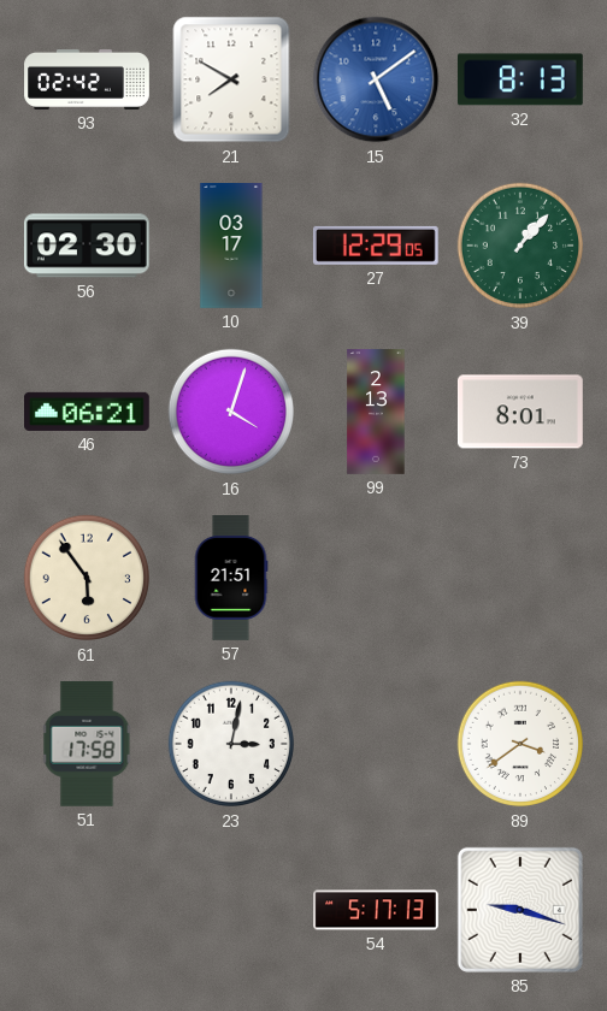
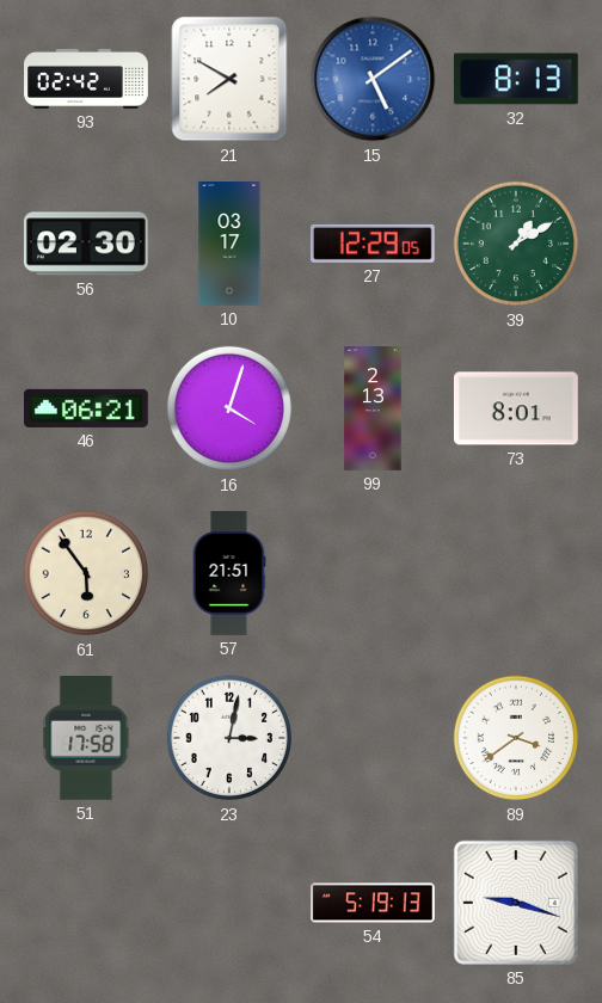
39: 1:07 -> 1:10 (516, 244)
54: 5:17 -> 5:19 (374, 903)
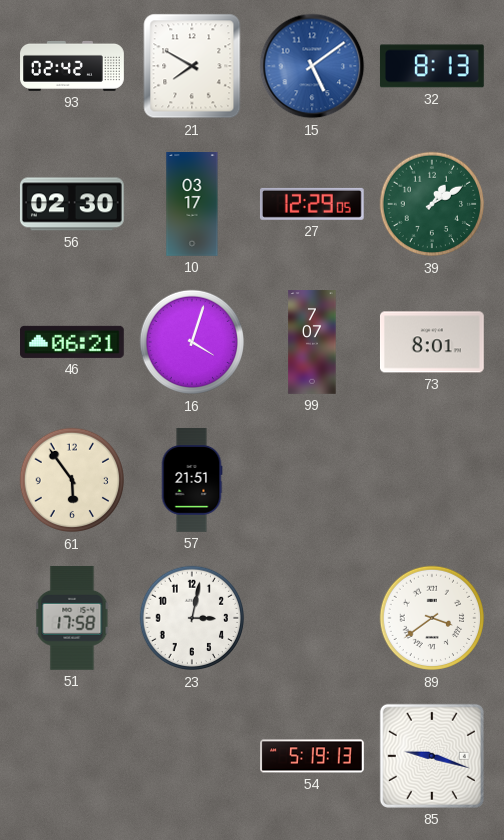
99: 2:13 -> 7:07 (312, 342)
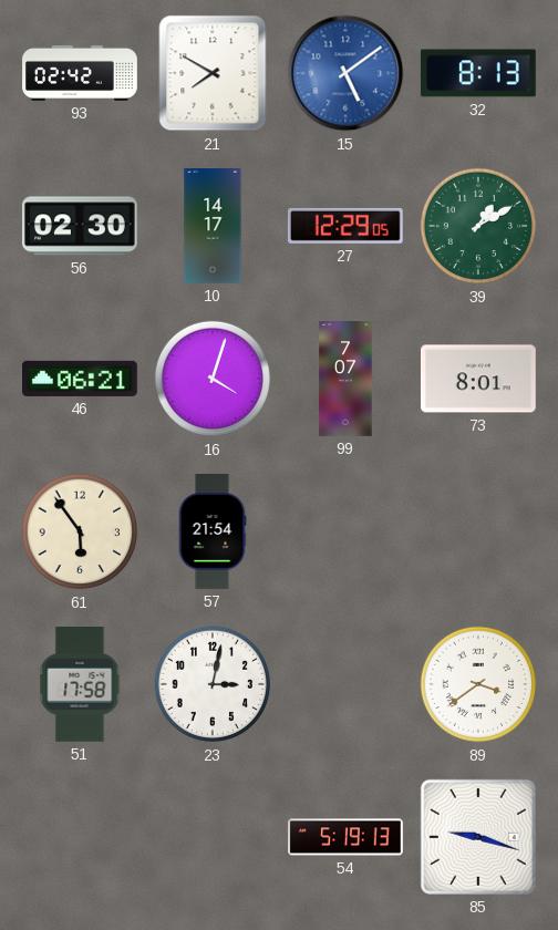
10: 03:17 -> 14:17 (213, 226)
57: 21:51 -> 21:54 (213, 533)
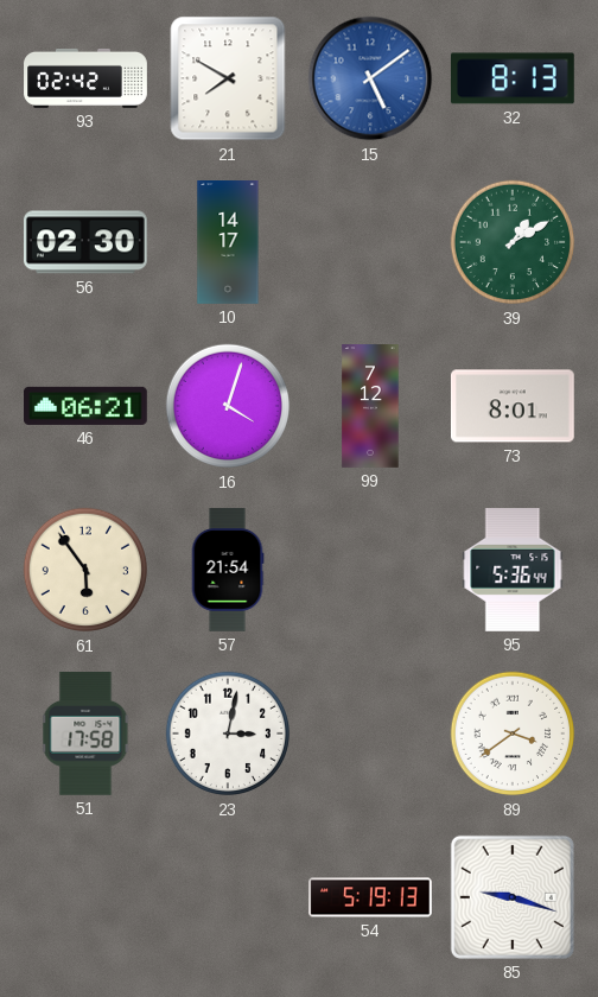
27: 12:29 -> none (345, 226)
99: 7:07 -> 7:12 (370, 406)
95: none -> 5:36 (513, 571)
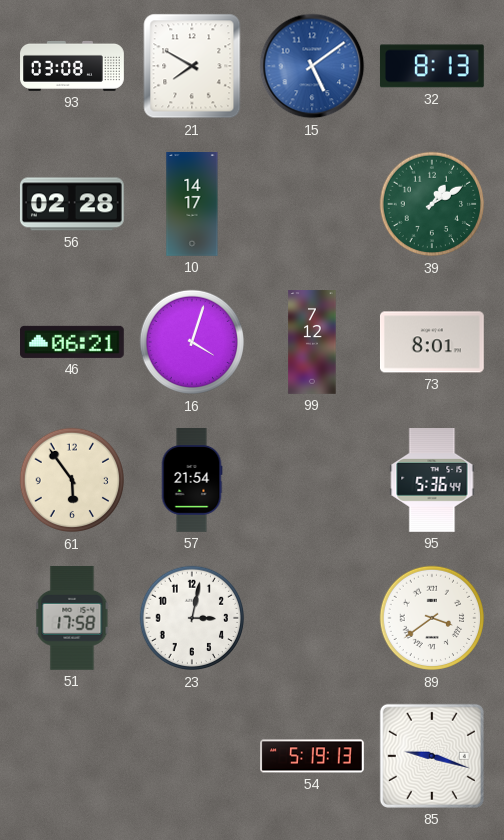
93: 02:42 -> 03:08 (72, 66)
56: 02:30 -> 02:28 (72, 204)
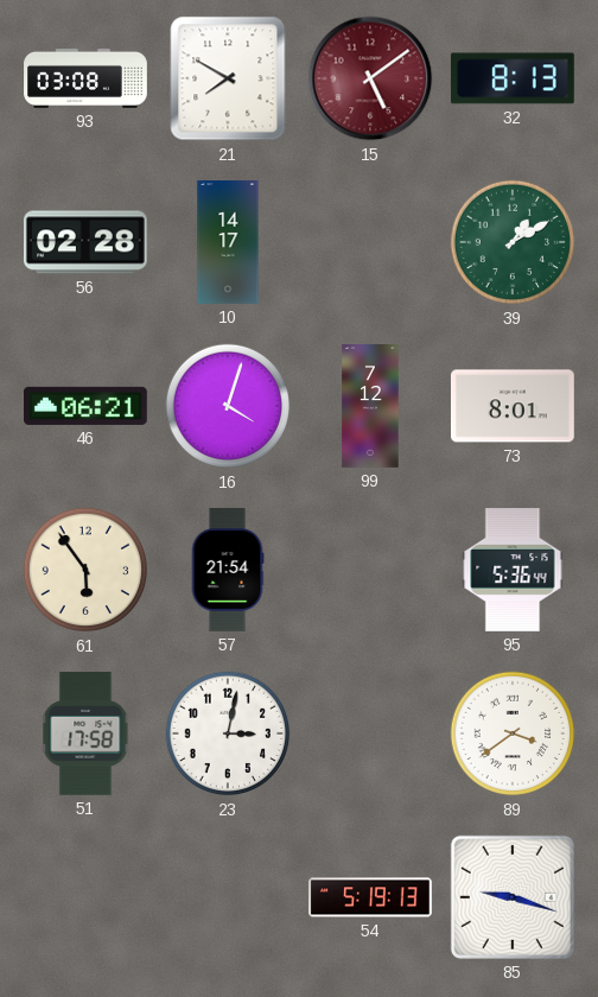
15 dial: blue -> burgundy (370, 78)
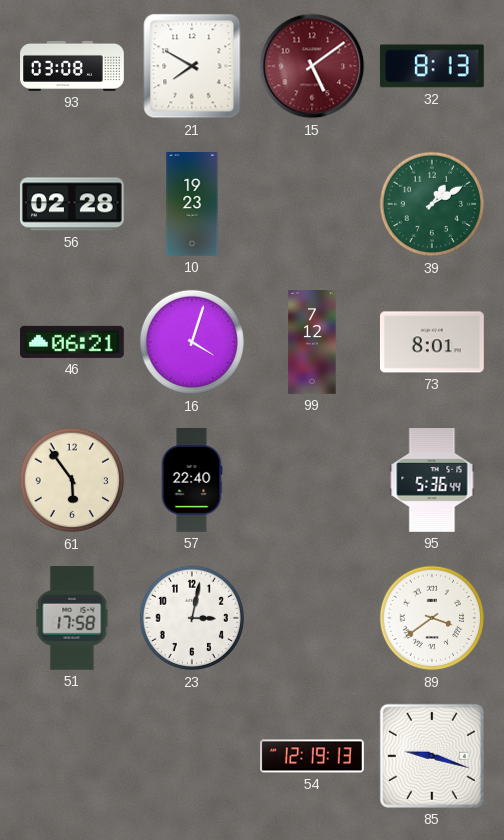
10: 14:17 -> 19:23 (192, 204)
57: 21:54 -> 22:40 (192, 481)
54: 5:19 -> 12:19 (313, 756)
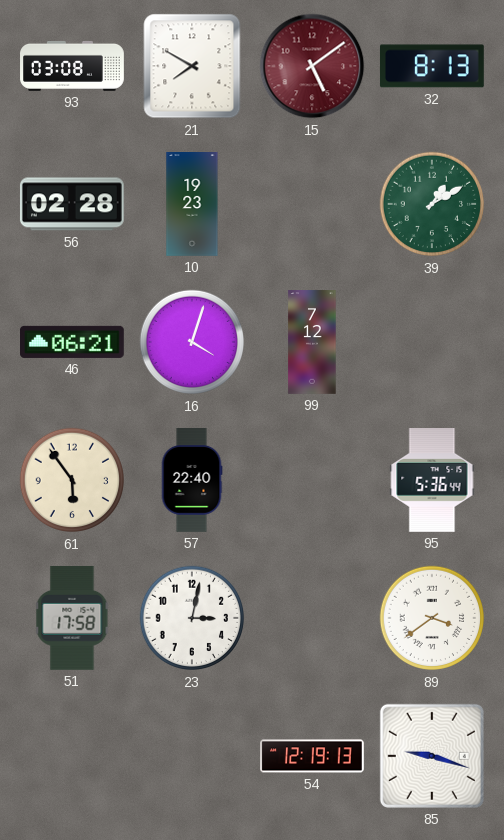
73: 8:01 -> none (432, 342)
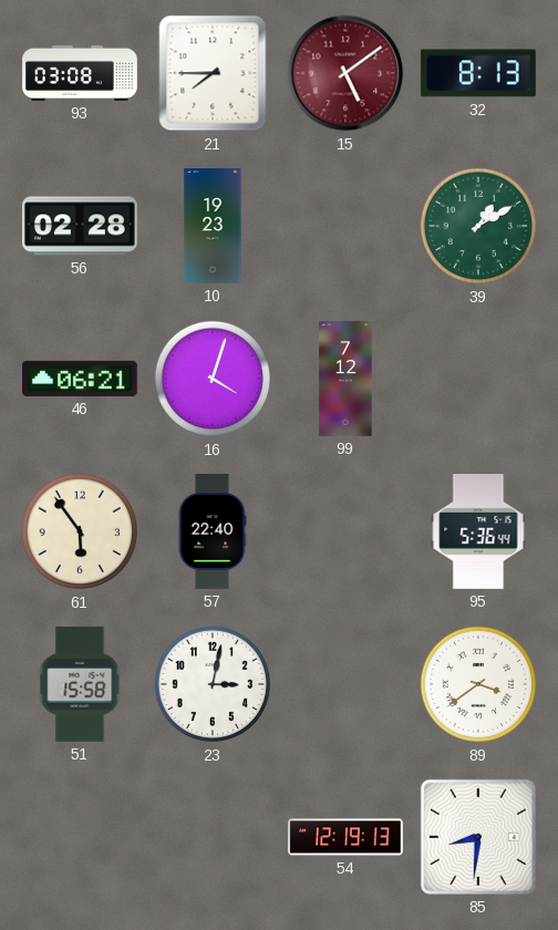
21: 7:50 -> 7:45 (213, 73)
51: 17:58 -> 15:58 (80, 684)
85: 9:18 -> 8:31 (478, 837)
